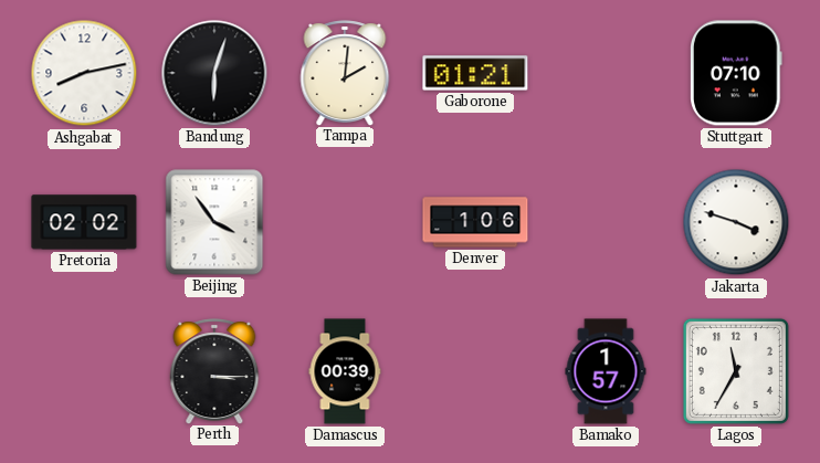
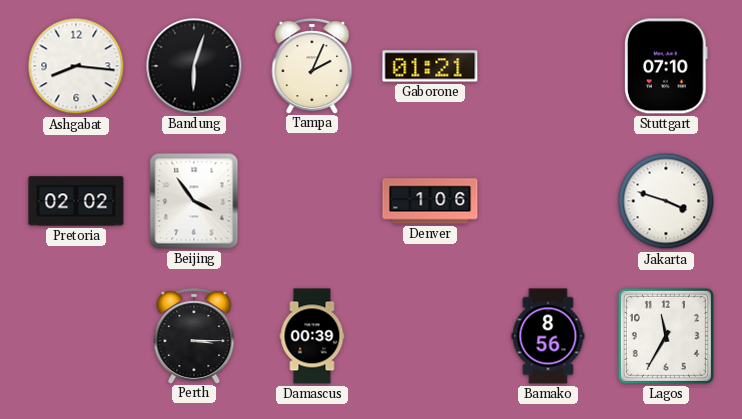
Ashgabat: 8:13 -> 8:16 (76, 66)
Tampa: 2:01 -> 2:04 (312, 66)
Bamako: 1:57 -> 8:56 (548, 336)
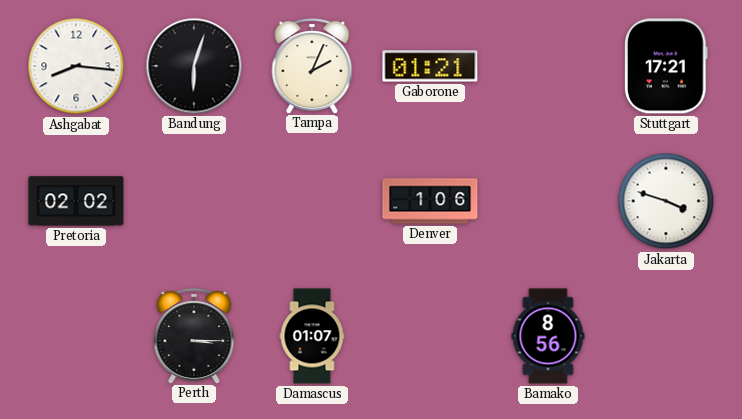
Stuttgart: 07:10 -> 17:21 (667, 66)
Beijing: 3:54 -> none (194, 201)
Damascus: 00:39 -> 01:07 (312, 336)
Lagos: 11:35 -> none (666, 336)
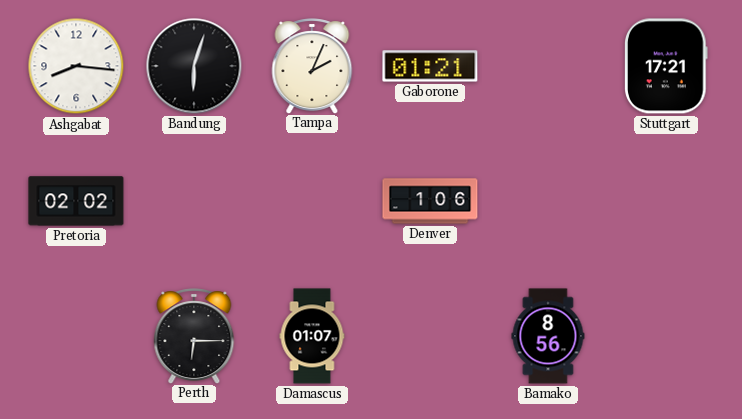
Jakarta: 3:48 -> none (666, 201)
Perth: 3:15 -> 6:15 (194, 336)
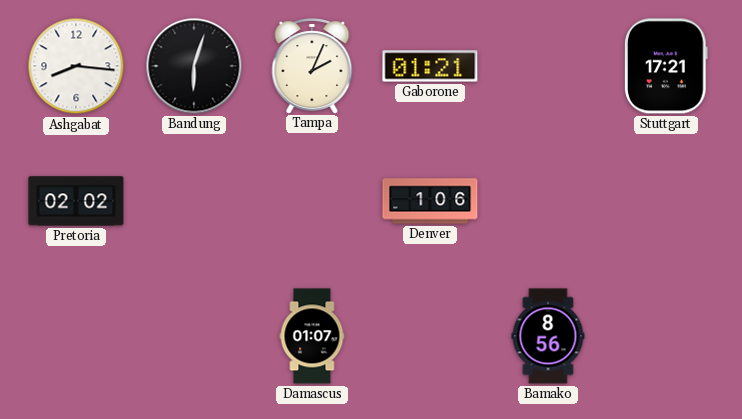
Perth: 6:15 -> none (194, 336)
